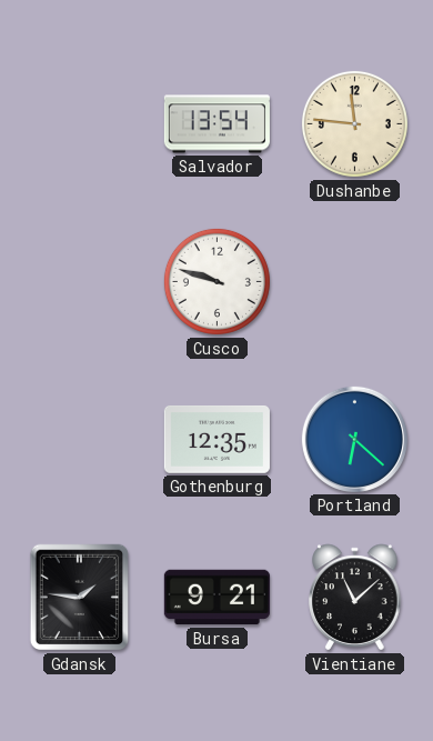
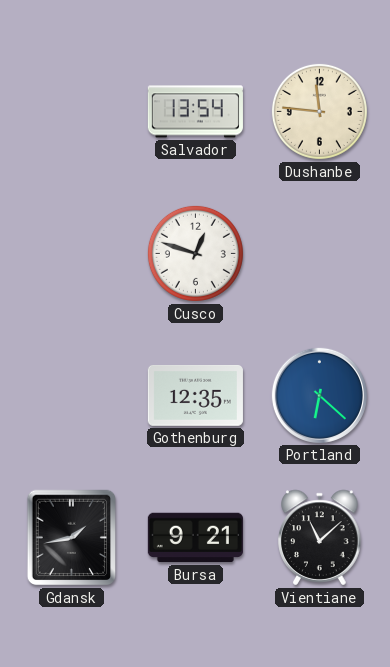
Cusco: 9:48 -> 12:48 (195, 253)
Gdansk: 1:46 -> 1:43 (71, 538)
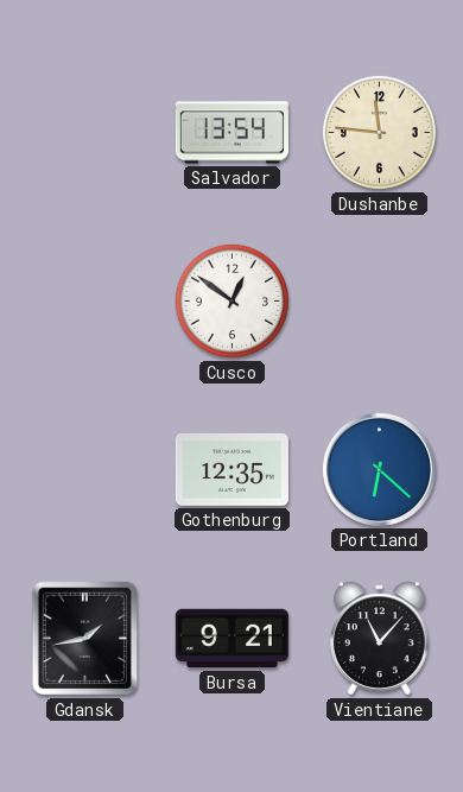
Cusco: 12:48 -> 12:51 (231, 300)
Vientiane: 11:08 -> 11:07 (380, 639)
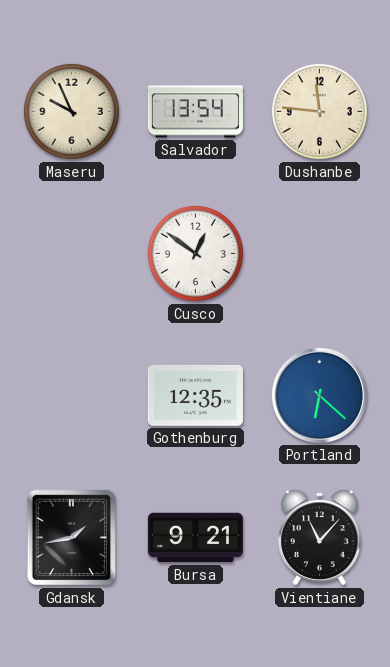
Maseru: none -> 9:56 (71, 111)
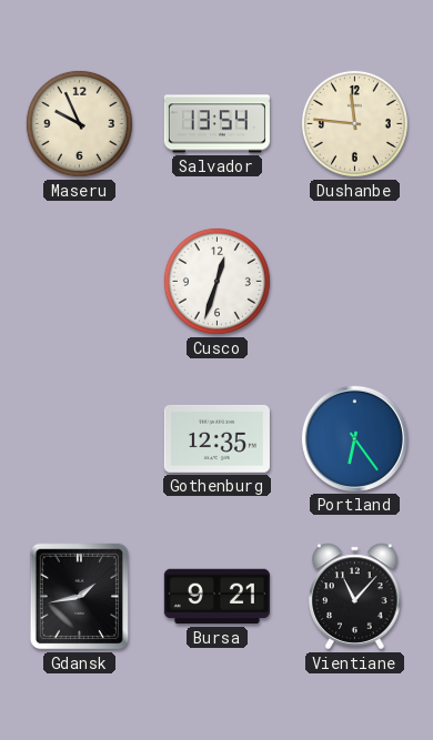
Cusco: 12:51 -> 12:33 (216, 281)
Portland: 6:22 -> 6:24 (354, 438)
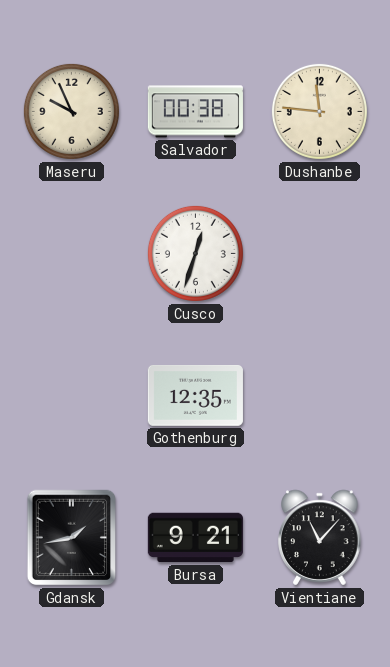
Salvador: 13:54 -> 00:38 (195, 112)
Portland: 6:24 -> none (354, 438)
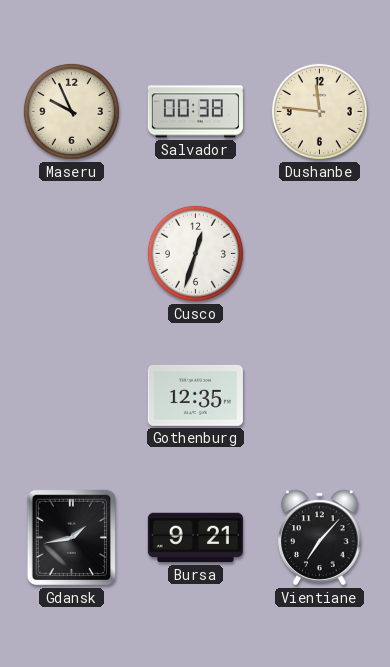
Vientiane: 11:07 -> 7:07 (320, 538)
